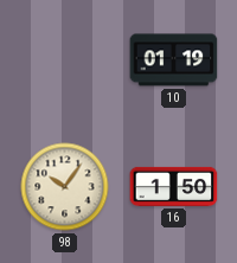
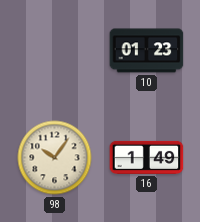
10: 01:19 -> 01:23 (147, 51)
16: 1:50 -> 1:49 (147, 157)
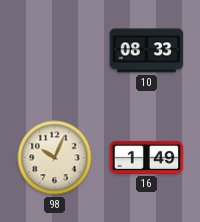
10: 01:23 -> 08:33 (147, 51)
98: 10:06 -> 10:04 (55, 158)
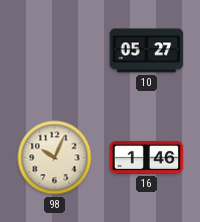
10: 08:33 -> 05:27 (147, 51)
16: 1:49 -> 1:46 (147, 157)
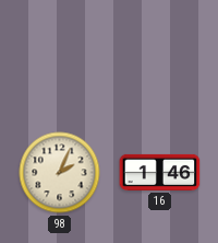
10: 05:27 -> none (147, 51)
98: 10:04 -> 2:04 (60, 173)
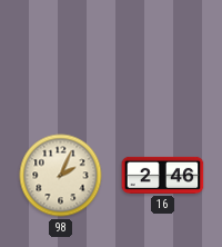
16: 1:46 -> 2:46 (163, 175)
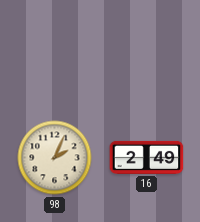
16: 2:46 -> 2:49 (147, 157)
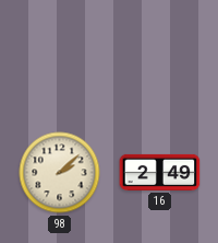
98: 2:04 -> 2:08 (60, 173)
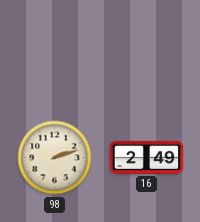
98: 2:08 -> 2:12 (55, 158)
